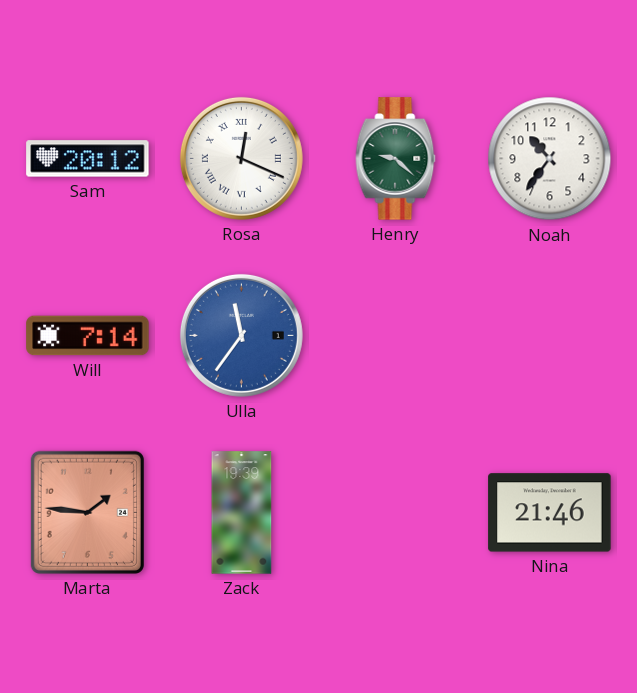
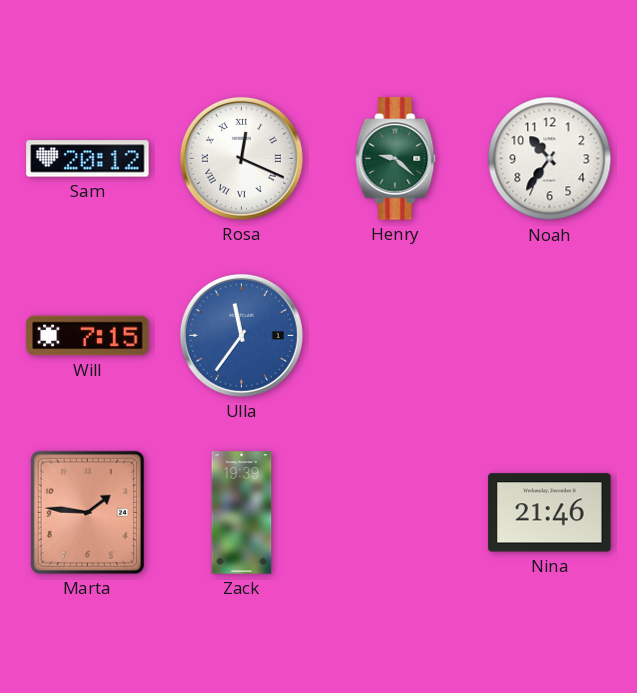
Will: 7:14 -> 7:15 (88, 336)
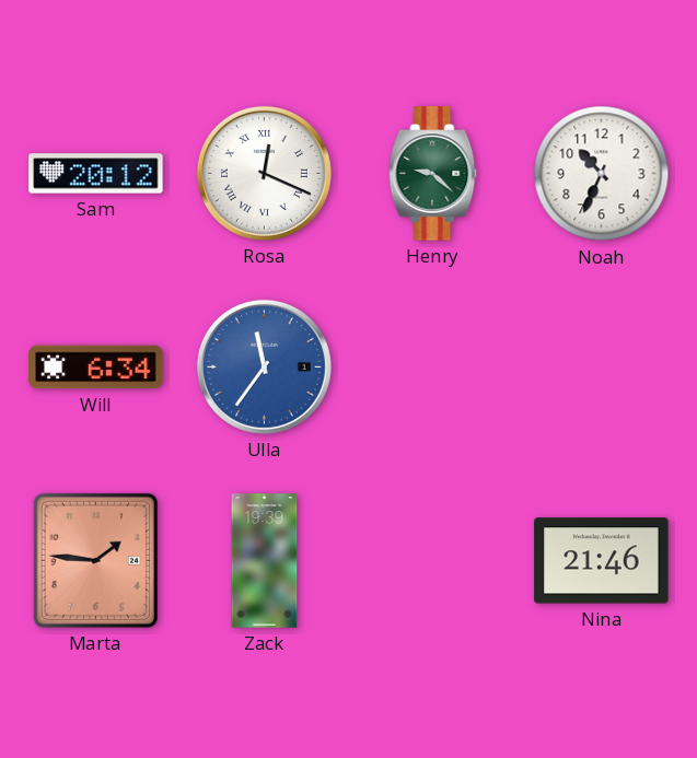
Noah: 10:36 -> 10:34 (602, 174)
Will: 7:15 -> 6:34 (96, 368)
